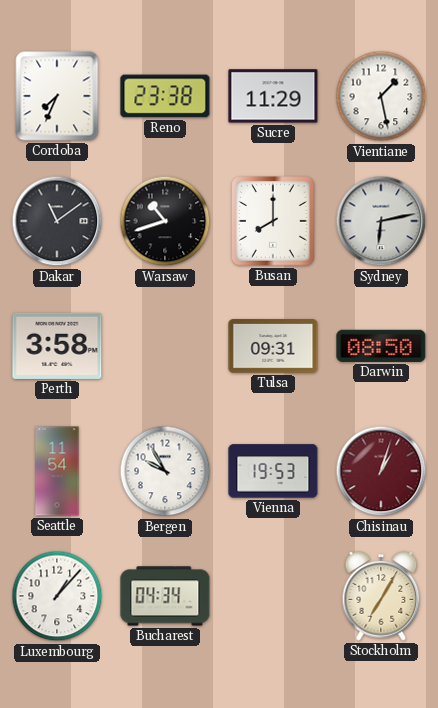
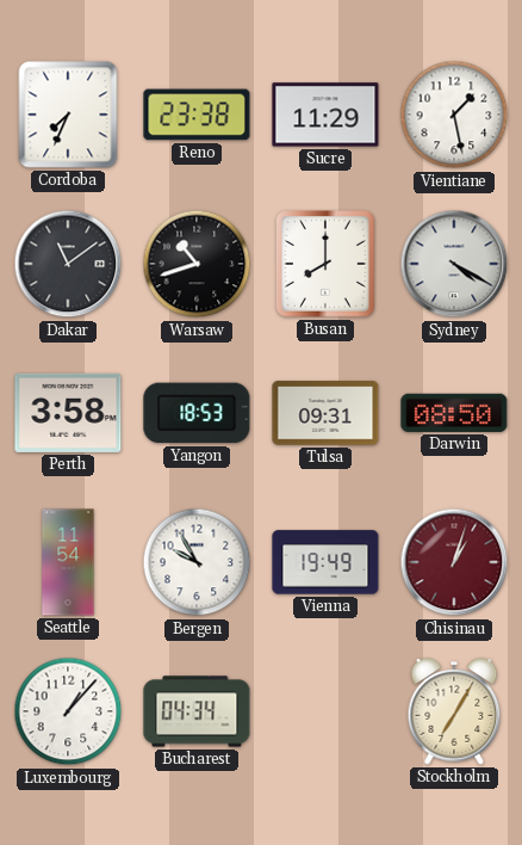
Sydney: 6:13 -> 4:20 (454, 264)
Yangon: none -> 18:53 (197, 413)
Vienna: 19:53 -> 19:49 (325, 562)
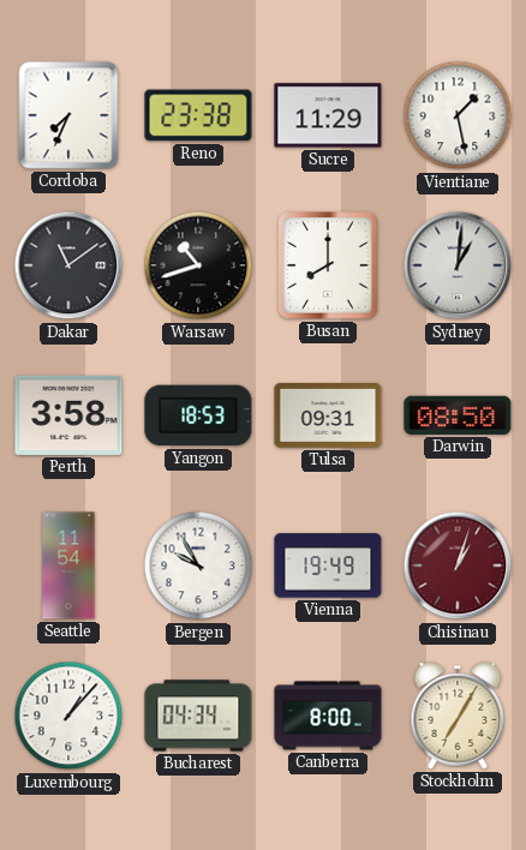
Sydney: 4:20 -> 1:01 (458, 265)
Canberra: none -> 8:00 (328, 716)
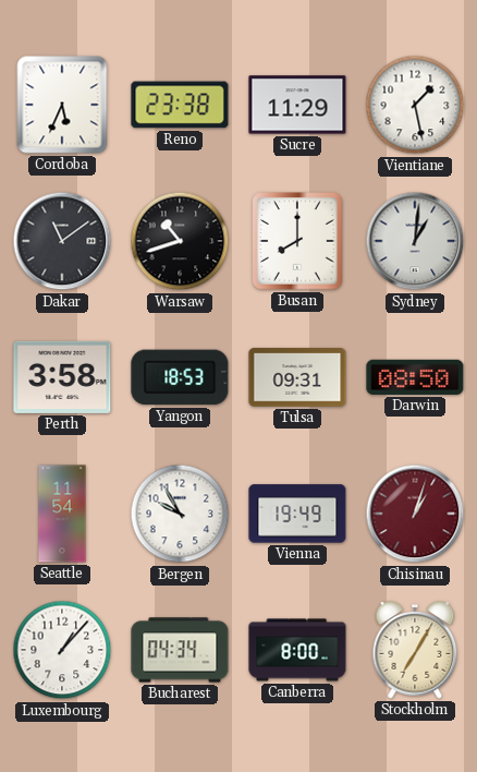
Cordoba: 7:34 -> 5:34 (62, 105)
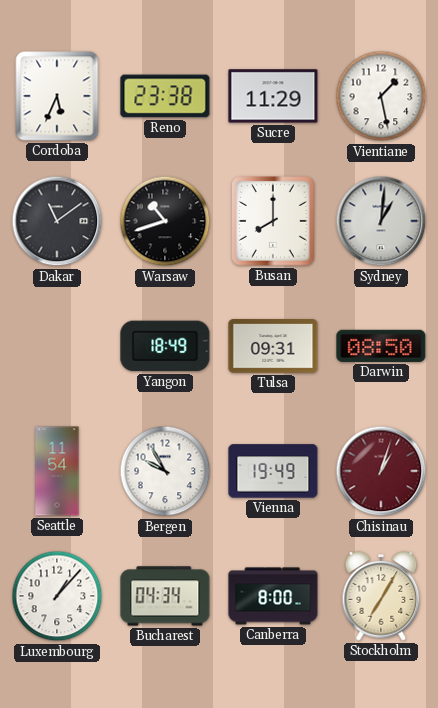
Perth: 3:58 -> none (62, 377)
Yangon: 18:53 -> 18:49 (165, 346)
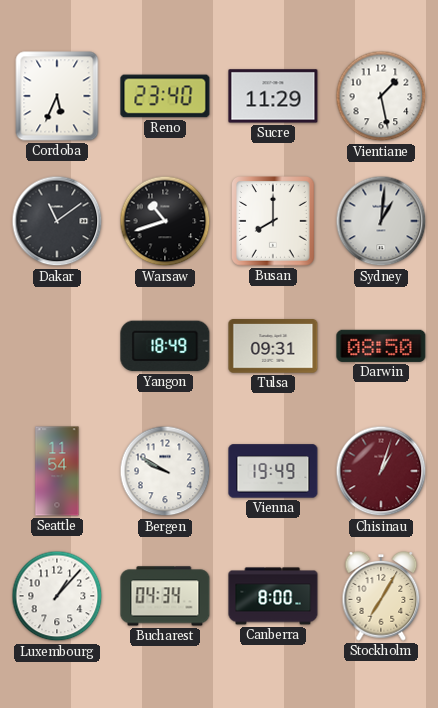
Reno: 23:38 -> 23:40 (165, 96)
Bergen: 9:55 -> 9:50 (165, 471)
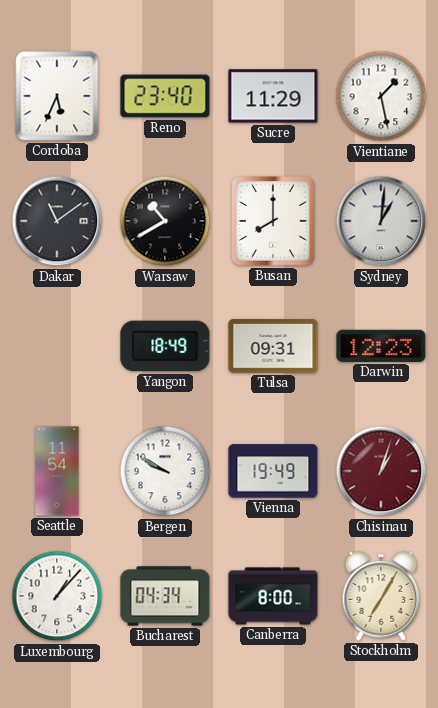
Warsaw: 10:42 -> 10:40 (165, 221)
Darwin: 08:50 -> 12:23 (381, 346)
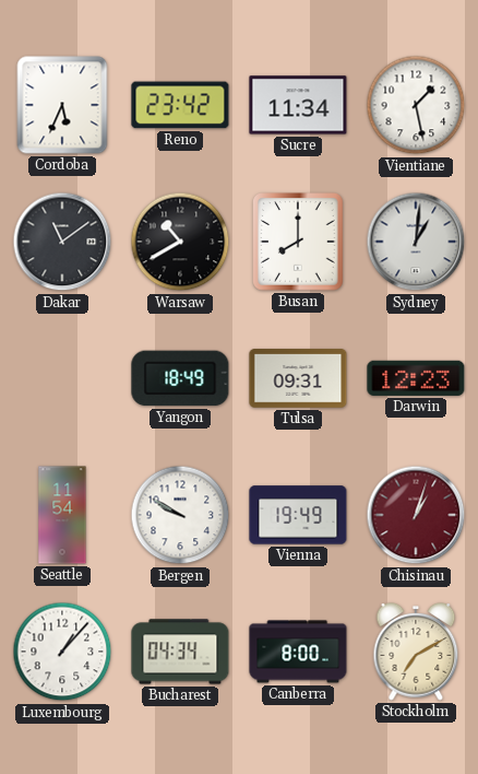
Reno: 23:40 -> 23:42 (180, 105)
Sucre: 11:29 -> 11:34 (298, 105)
Stockholm: 7:05 -> 7:10 (416, 652)
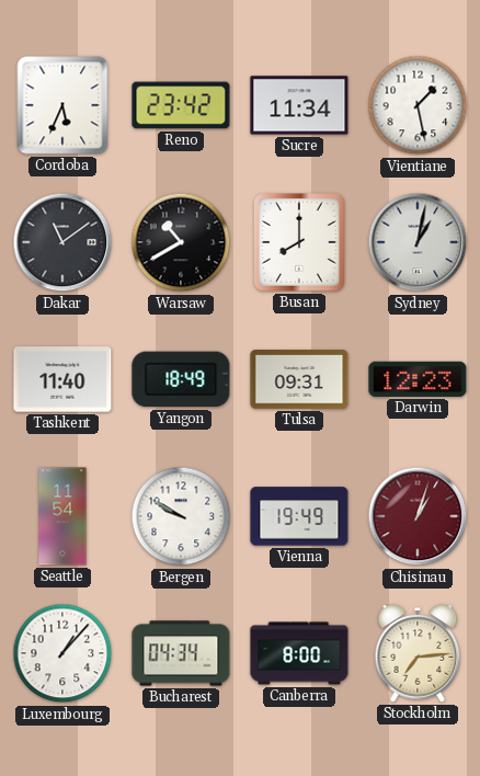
Sydney: 1:01 -> 1:02 (418, 242)
Tashkent: none -> 11:40 (62, 379)
Stockholm: 7:10 -> 7:14 (418, 653)
